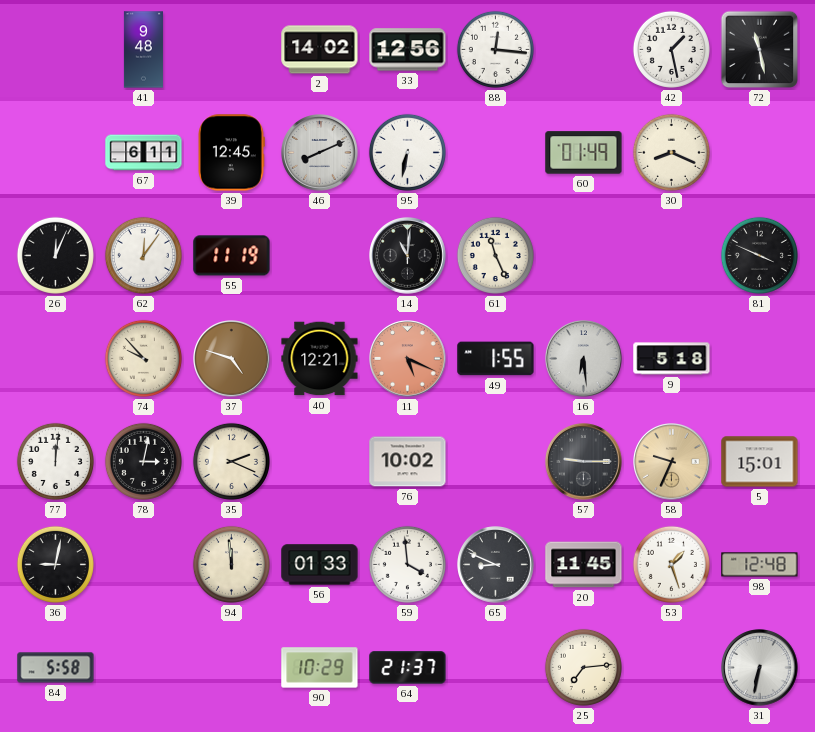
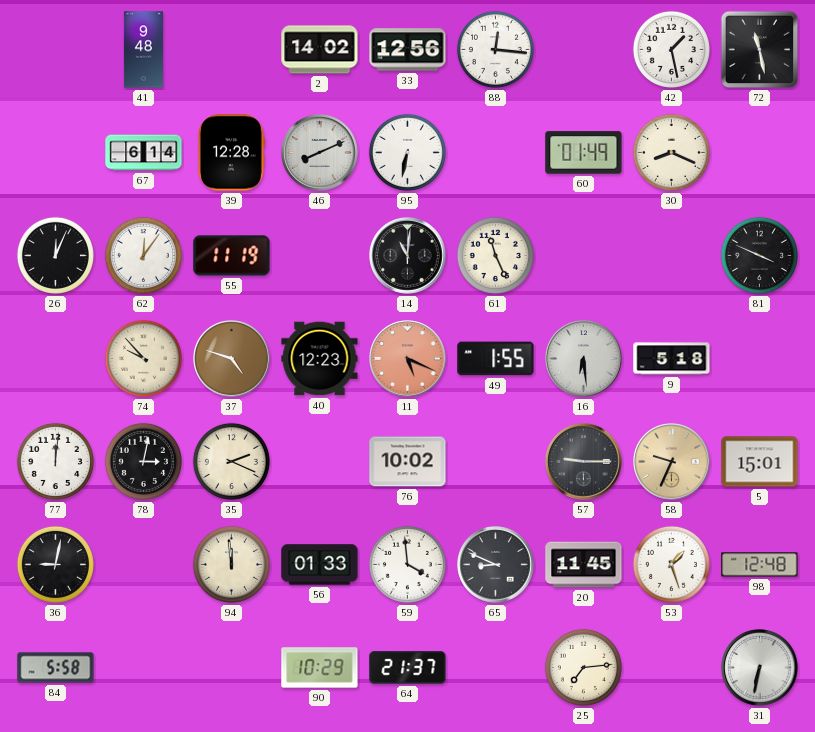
67: 6:11 -> 6:14 (144, 153)
39: 12:45 -> 12:28 (232, 153)
40: 12:21 -> 12:23 (320, 359)
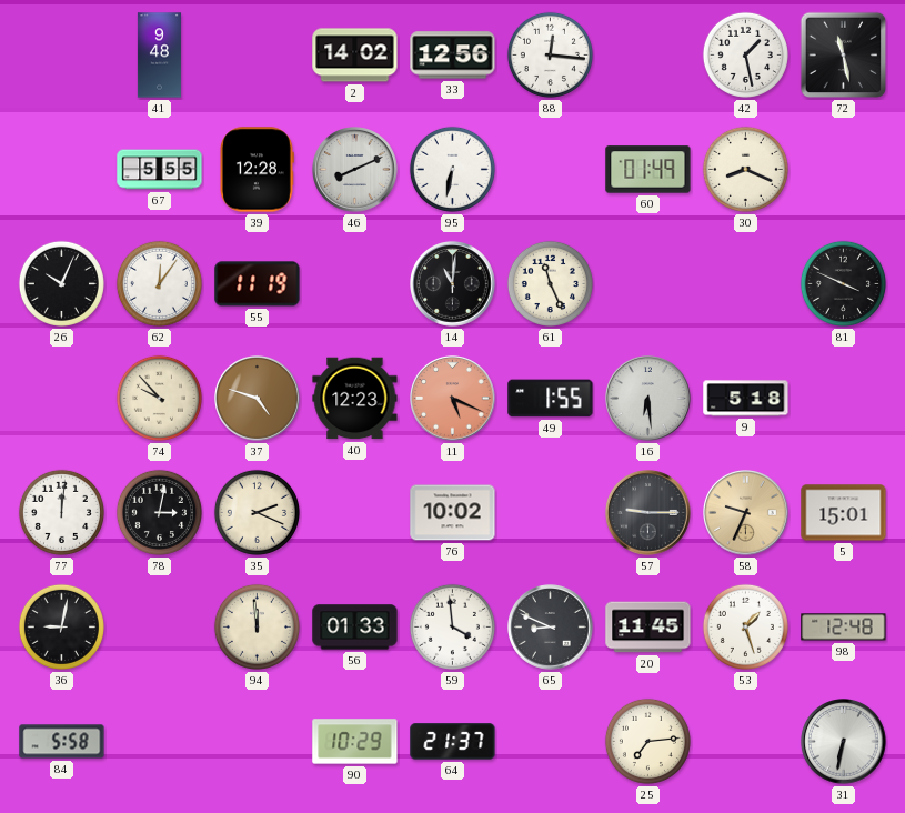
67: 6:14 -> 5:55 (160, 170)
26: 12:04 -> 10:04 (61, 283)
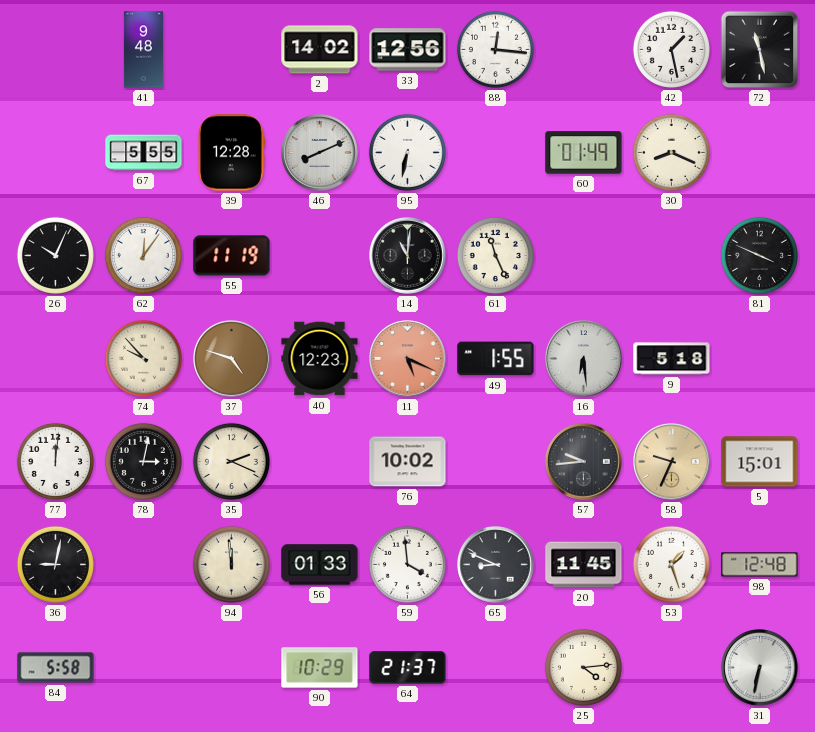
57: 9:15 -> 9:44 (584, 462)
25: 7:14 -> 4:14 (583, 667)
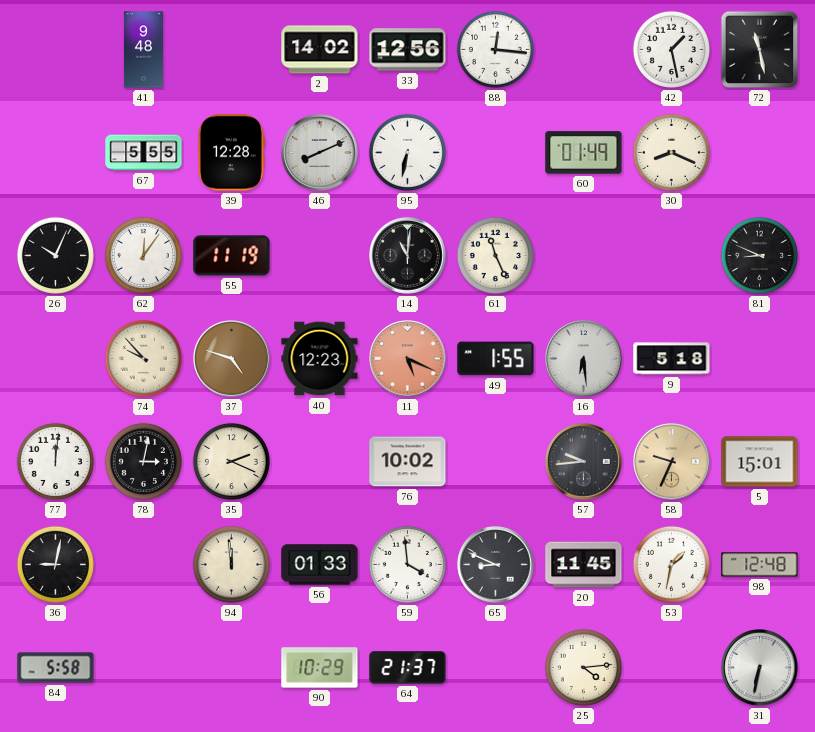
81: 3:49 -> 8:49 (759, 255)
53: 1:27 -> 1:32 (671, 564)
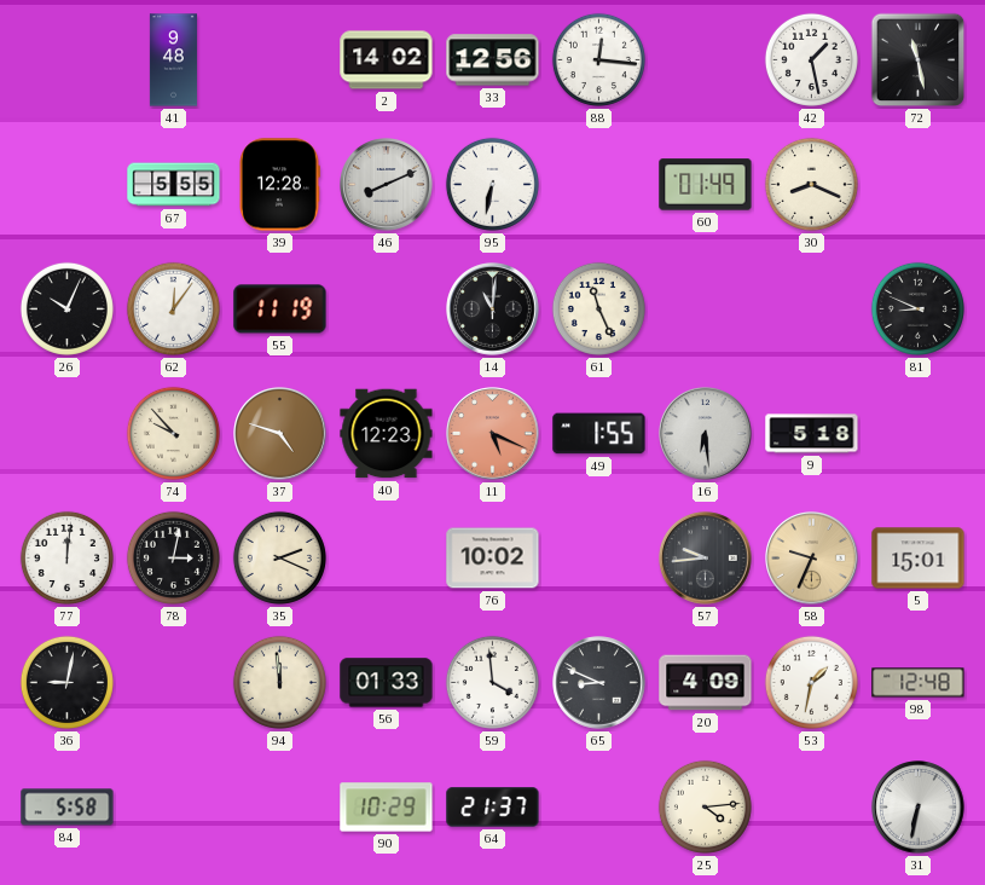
20: 11:45 -> 4:09 (706, 683)
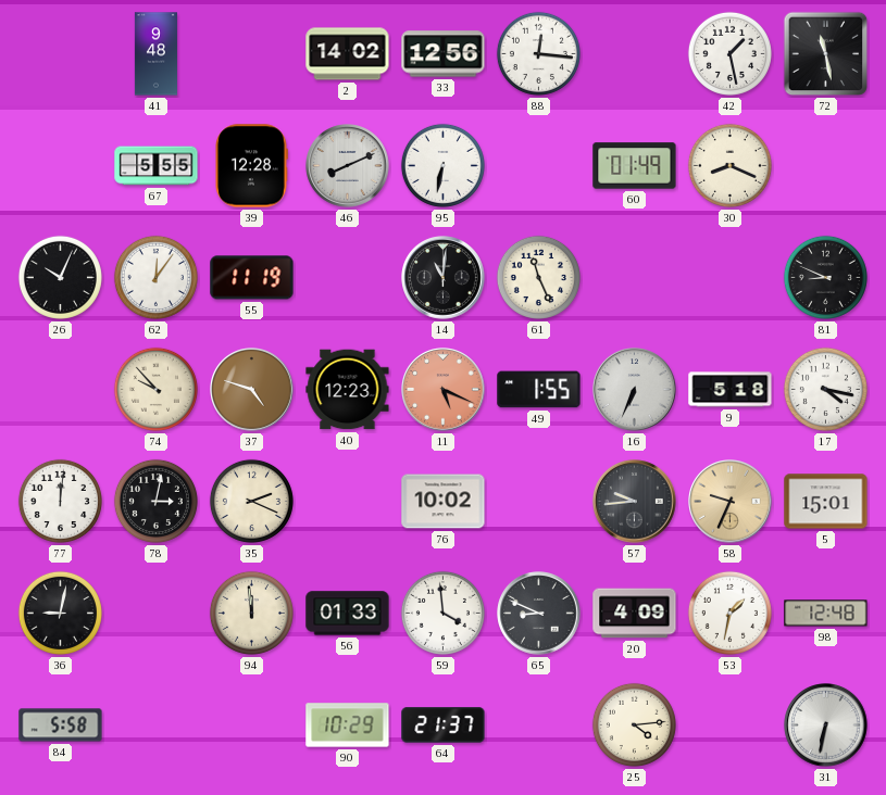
16: 6:29 -> 6:34 (635, 390)
17: none -> 4:17 (825, 389)
